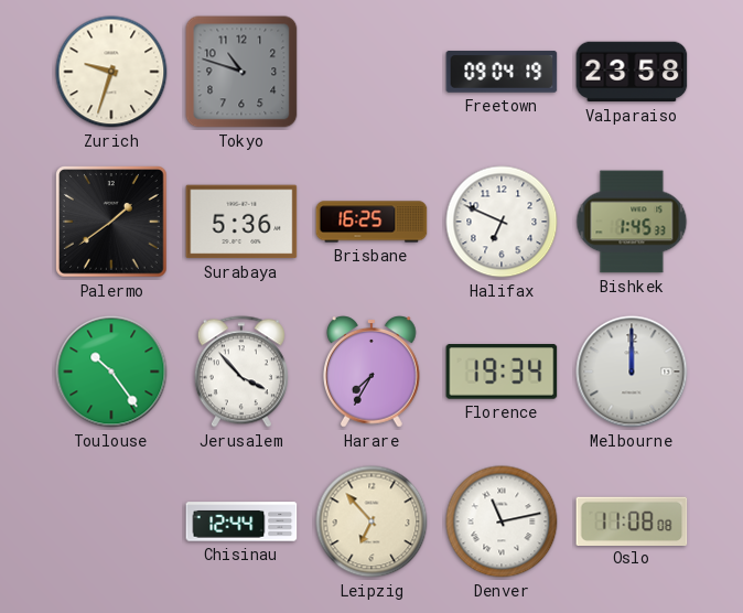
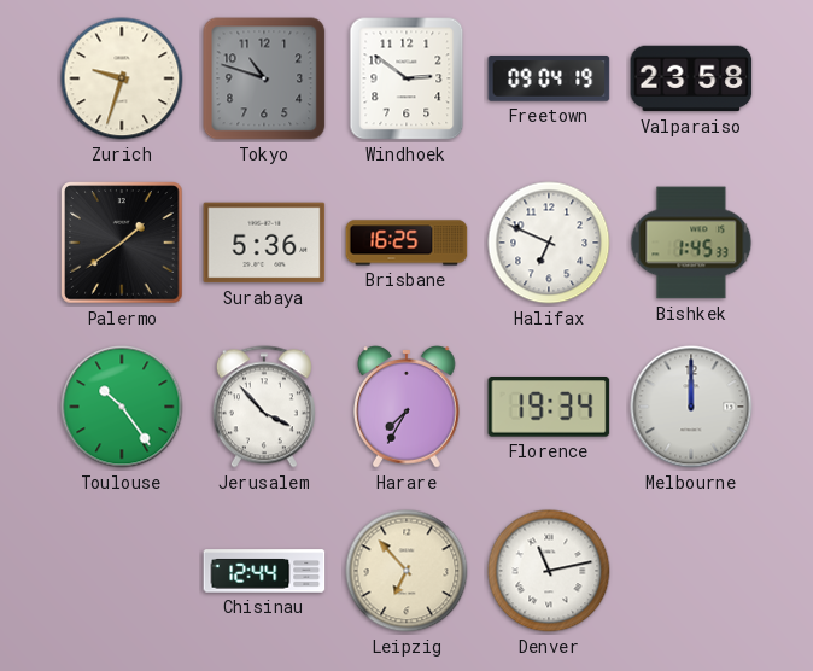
Windhoek: none -> 2:51 (406, 78)
Oslo: 11:08 -> none (632, 520)
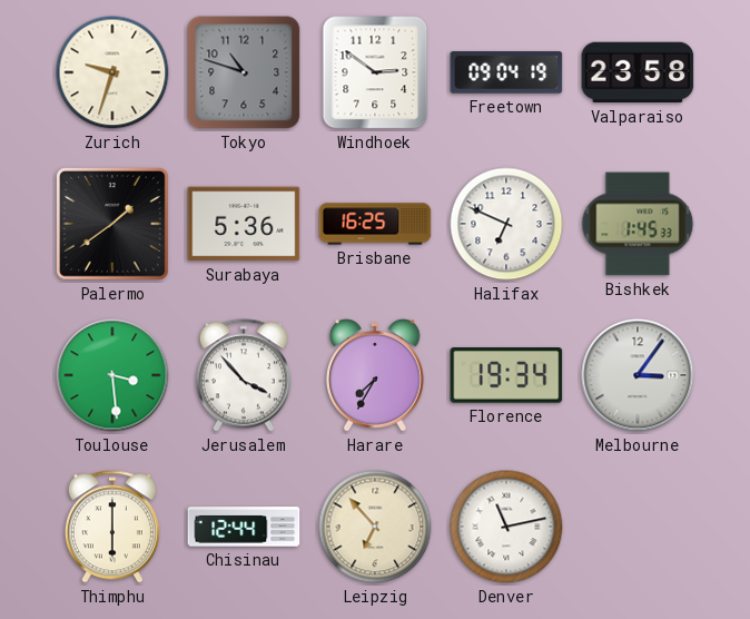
Toulouse: 10:24 -> 3:29 (112, 375)
Melbourne: 12:00 -> 3:06 (638, 375)
Thimphu: none -> 6:00 (112, 527)
